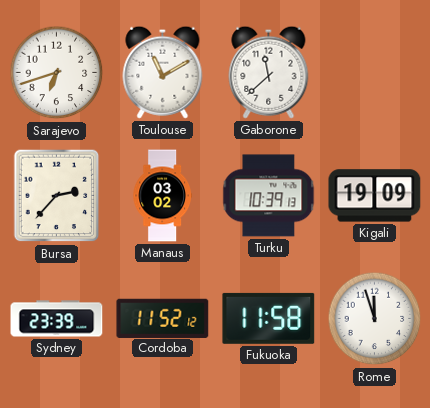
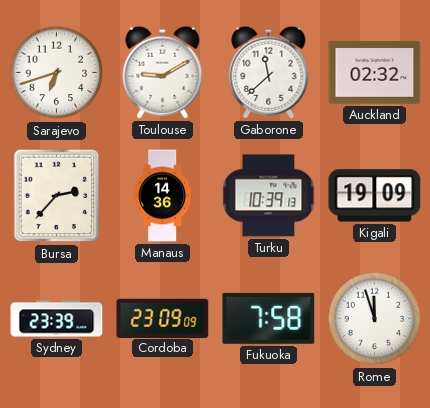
Toulouse: 11:10 -> 9:10 (163, 72)
Auckland: none -> 02:32 (375, 73)
Manaus: 03:02 -> 14:36 (162, 196)
Cordoba: 11:52 -> 23:09 (163, 318)
Fukuoka: 11:58 -> 7:58 (269, 318)
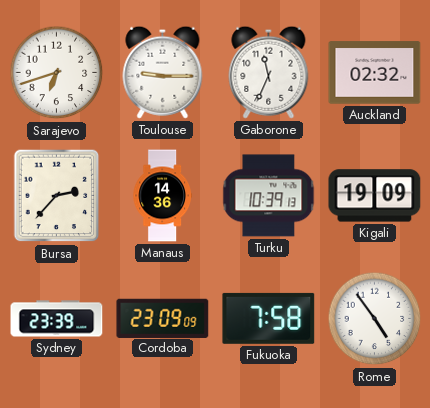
Toulouse: 9:10 -> 9:15 (163, 72)
Gaborone: 11:38 -> 11:34 (269, 72)
Rome: 11:57 -> 4:54 (375, 319)
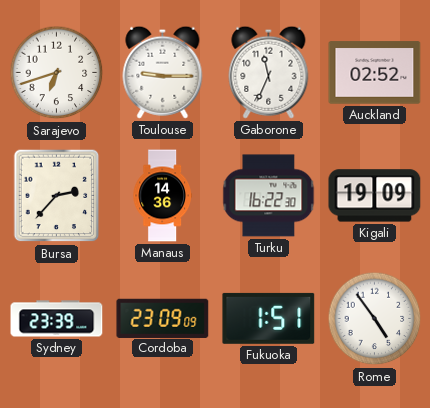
Auckland: 02:32 -> 02:52 (375, 73)
Turku: 10:39 -> 16:22 (269, 196)
Fukuoka: 7:58 -> 1:51 (269, 318)
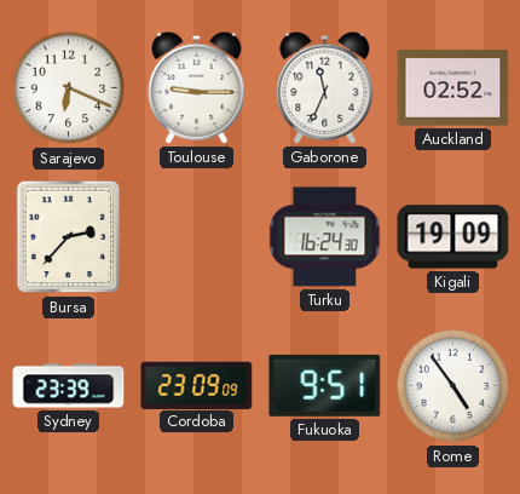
Sarajevo: 6:42 -> 6:19 (69, 88)
Manaus: 14:36 -> none (162, 196)
Turku: 16:22 -> 16:24 (325, 237)
Fukuoka: 1:51 -> 9:51 (325, 385)
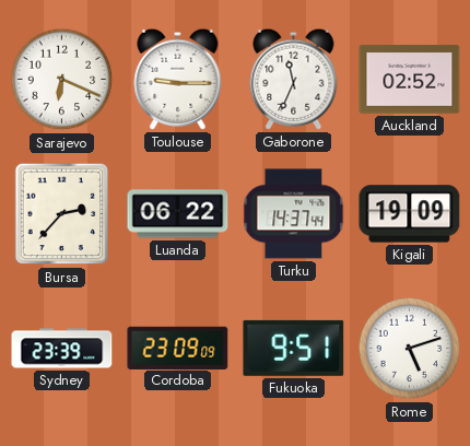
Luanda: none -> 06:22 (178, 214)
Turku: 16:24 -> 14:37 (294, 214)
Rome: 4:54 -> 5:12 (410, 349)
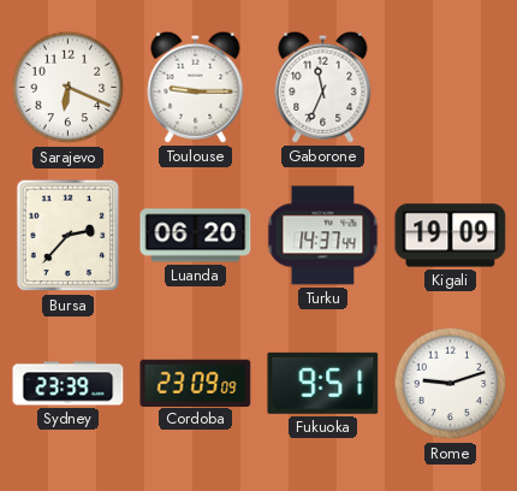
Auckland: 02:52 -> none (410, 80)
Luanda: 06:22 -> 06:20 (196, 236)
Rome: 5:12 -> 9:12 (451, 384)
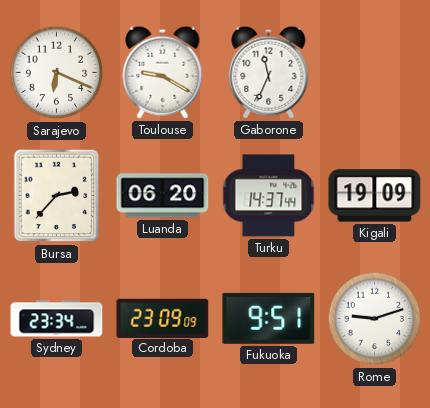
Toulouse: 9:15 -> 9:20 (163, 72)
Sydney: 23:39 -> 23:34 (57, 319)
